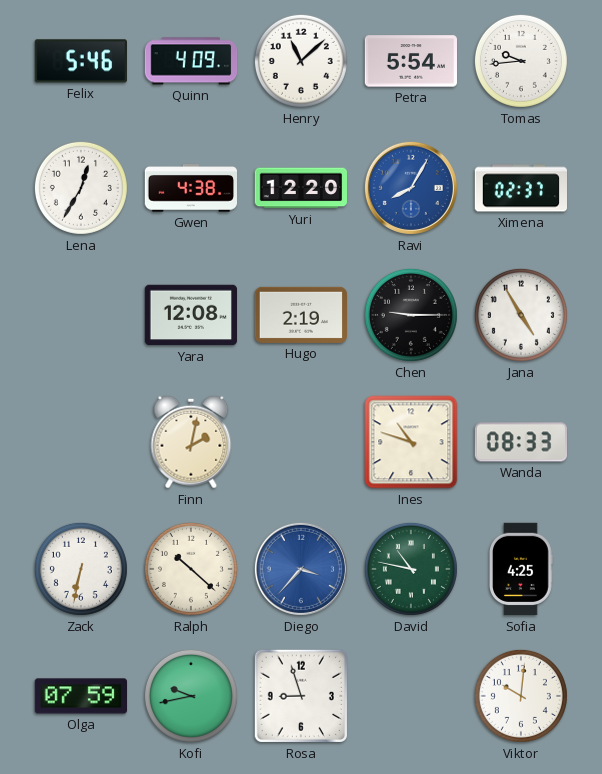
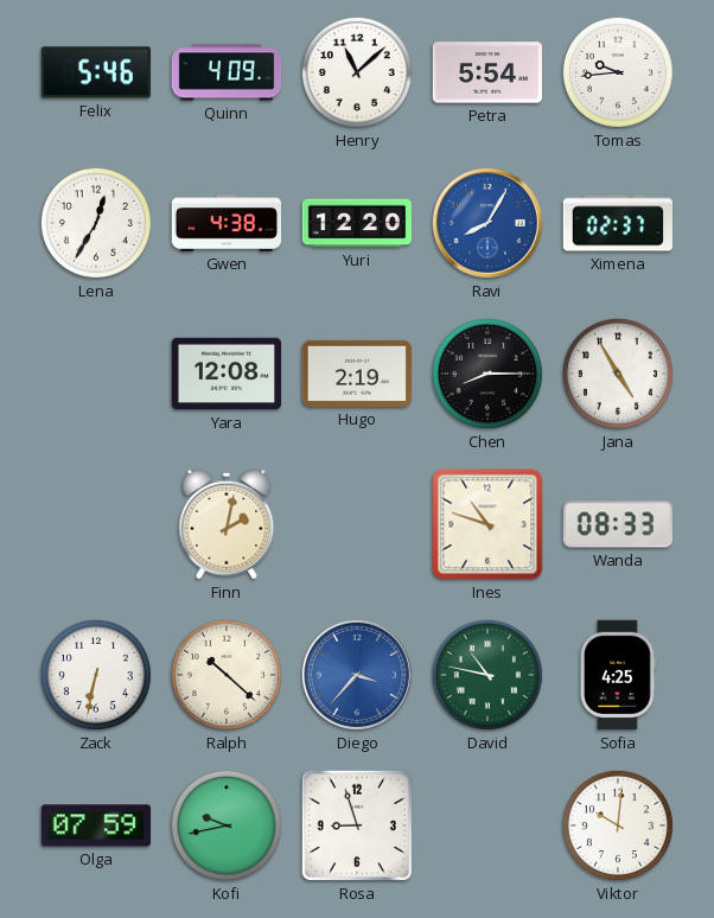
Chen: 9:15 -> 8:15 (487, 374)
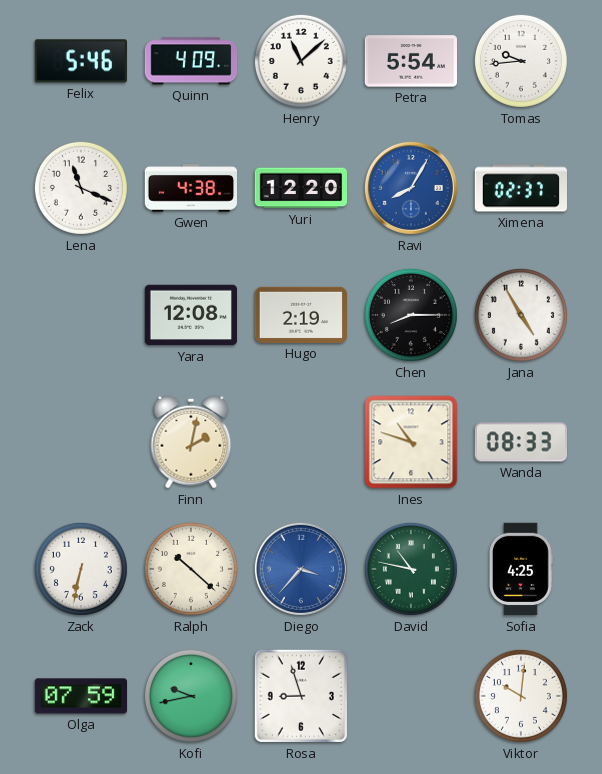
Lena: 12:35 -> 11:19 (81, 188)
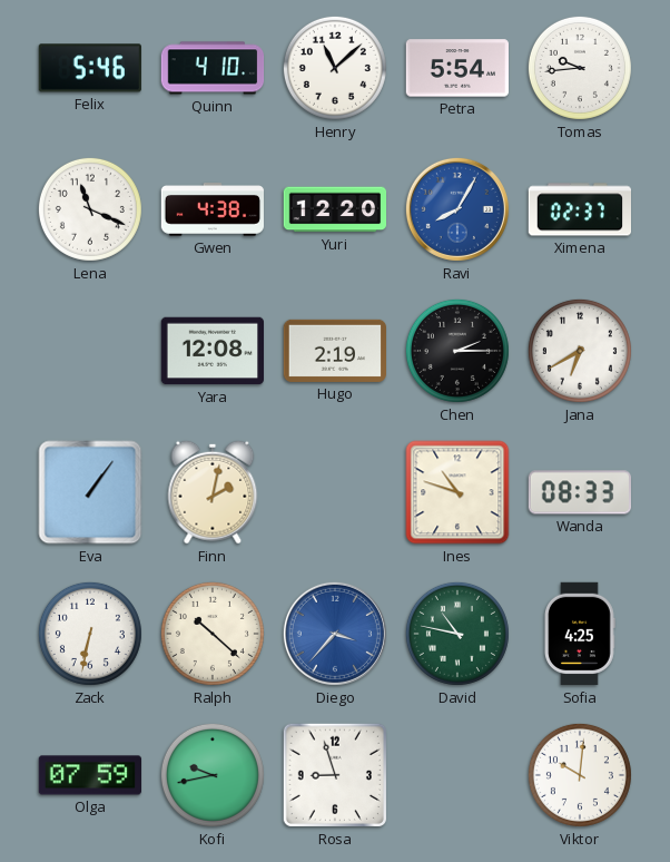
Quinn: 4:09 -> 4:10 (213, 68)
Chen: 8:15 -> 2:15 (457, 351)
Jana: 4:55 -> 6:40 (580, 351)
Eva: none -> 1:06 (90, 492)
